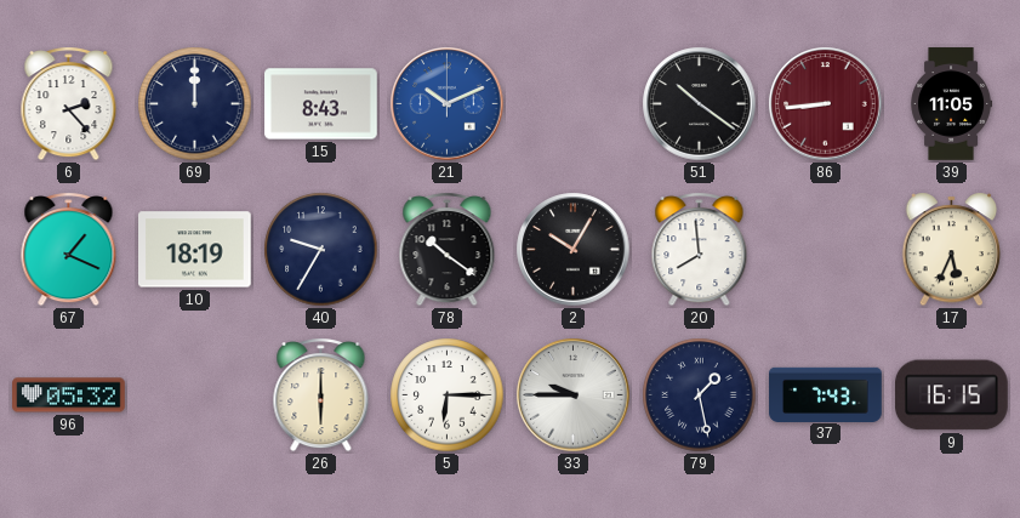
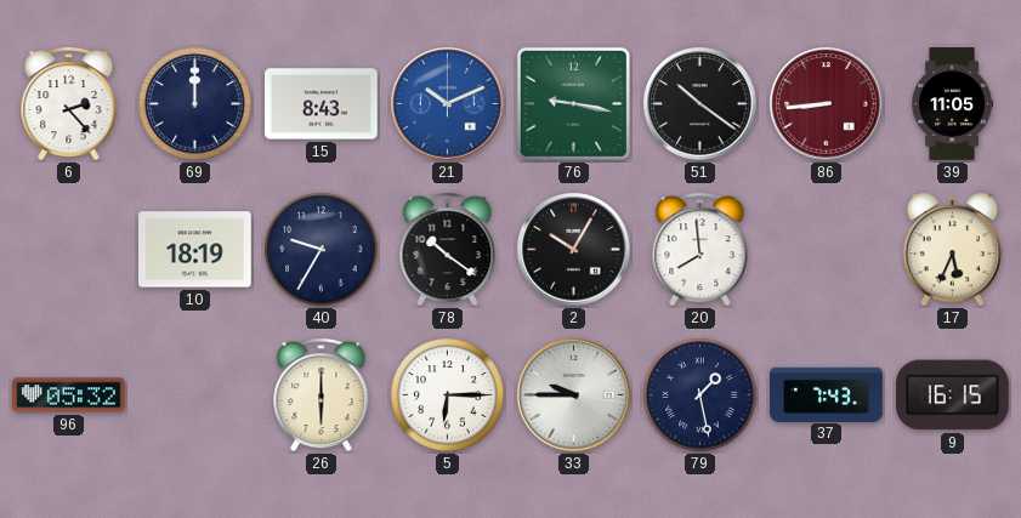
76: none -> 9:17 (573, 103)
67: 1:19 -> none (69, 250)
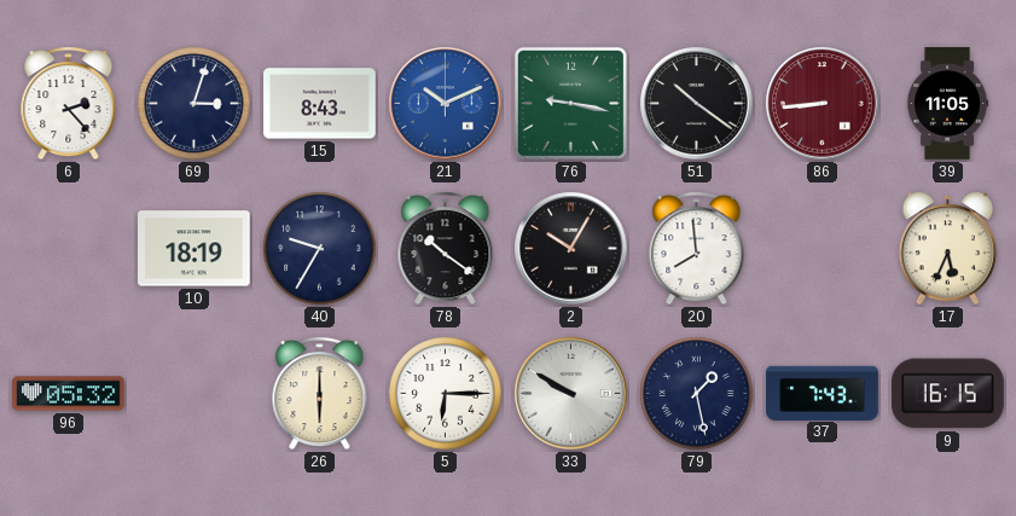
69: 12:00 -> 3:03 (195, 104)
33: 9:45 -> 9:50 (571, 394)
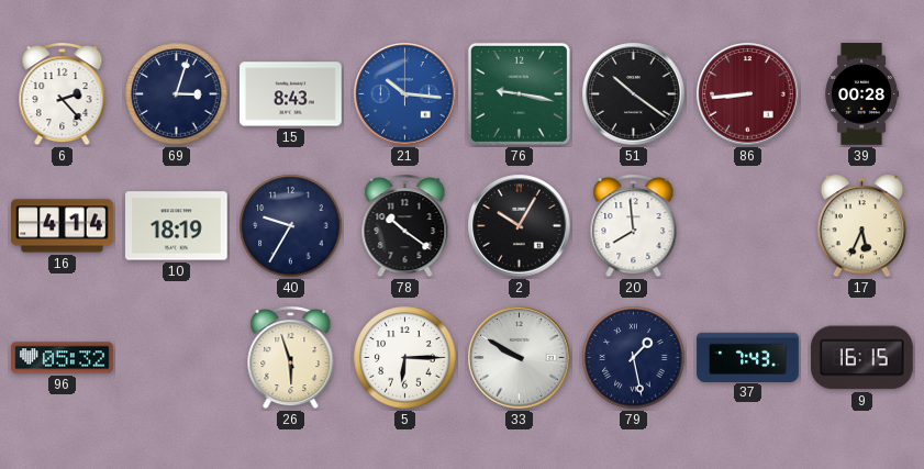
21: 10:11 -> 10:16 (405, 94)
39: 11:05 -> 00:28 (862, 94)
16: none -> 4:14 (63, 226)
26: 6:00 -> 5:57 (291, 358)
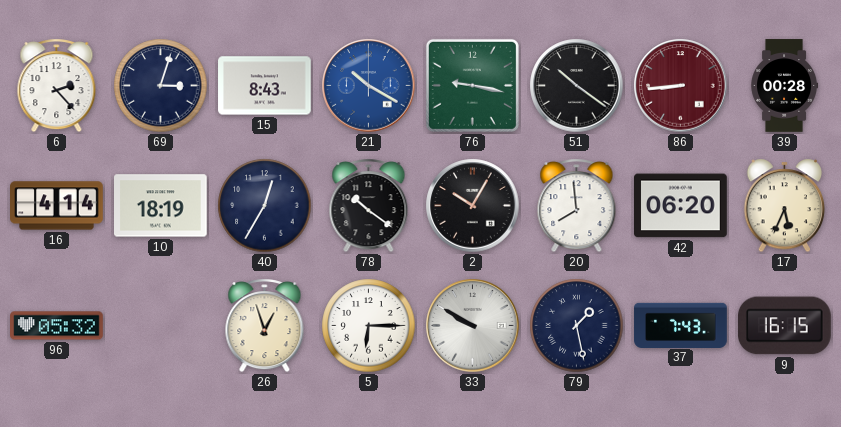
21: 10:16 -> 10:20 (369, 86)
40: 9:35 -> 12:35 (265, 206)
42: none -> 06:20 (681, 206)
26: 5:57 -> 12:57 (265, 326)
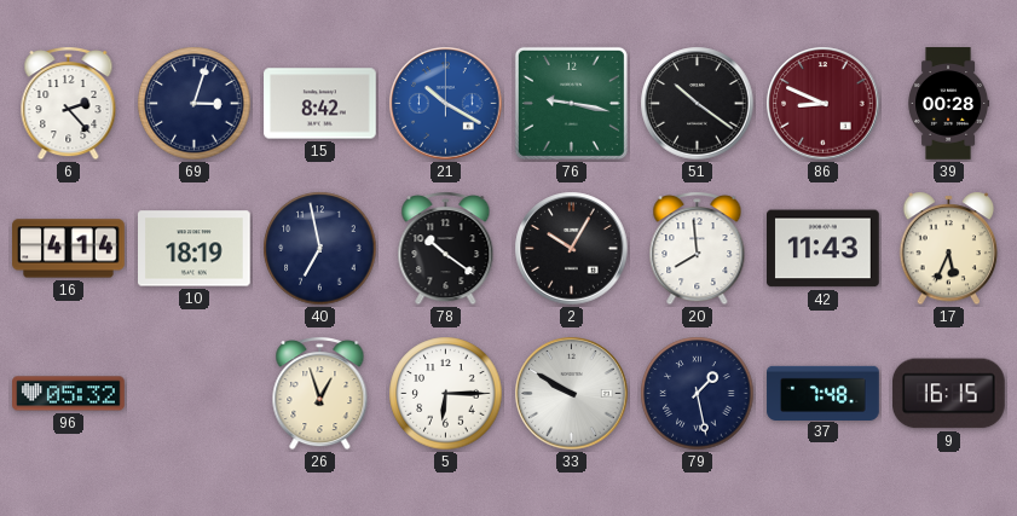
15: 8:43 -> 8:42 (320, 104)
86: 8:44 -> 8:49 (824, 104)
40: 12:35 -> 6:58 (320, 249)
42: 06:20 -> 11:43 (824, 249)
37: 7:43 -> 7:48 (824, 393)
